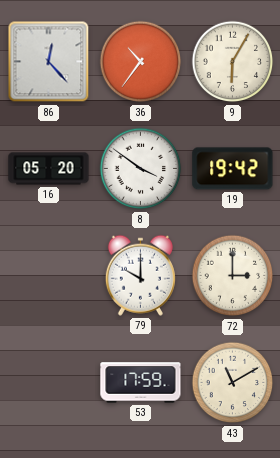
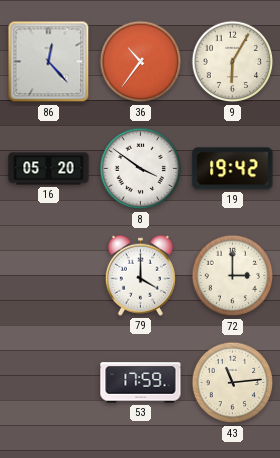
79: 10:00 -> 4:00 (140, 275)
43: 11:10 -> 11:14 (233, 383)
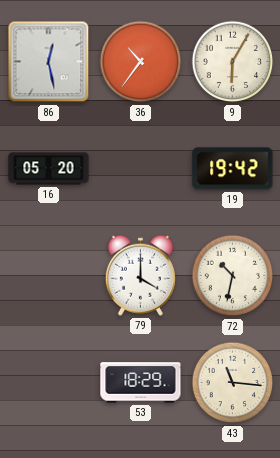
86: 12:23 -> 12:28 (49, 62)
8: 3:51 -> none (141, 169)
72: 3:00 -> 10:32 (233, 276)
53: 17:59 -> 18:29 (141, 383)
43: 11:14 -> 11:16 (233, 383)
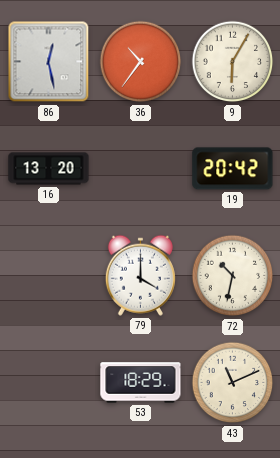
16: 05:20 -> 13:20 (49, 169)
19: 19:42 -> 20:42 (233, 169)
43: 11:16 -> 11:11 (233, 383)
